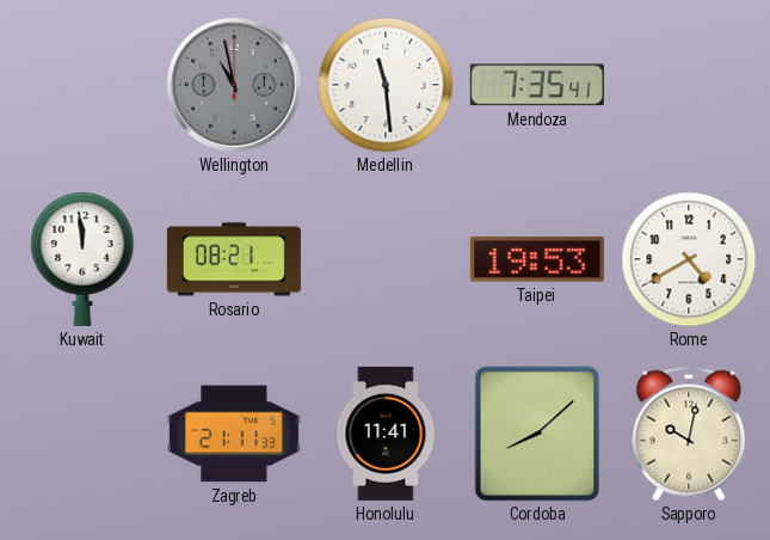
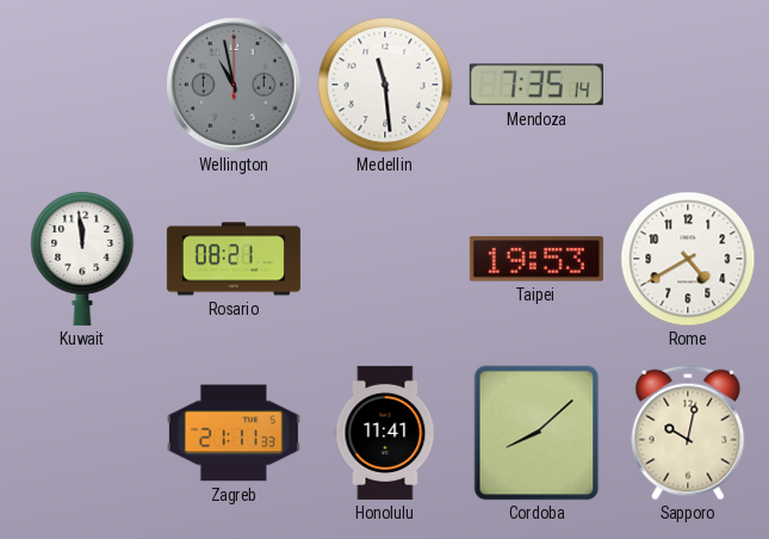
Mendoza: 7:35:41 -> 7:35:14 (537, 85)
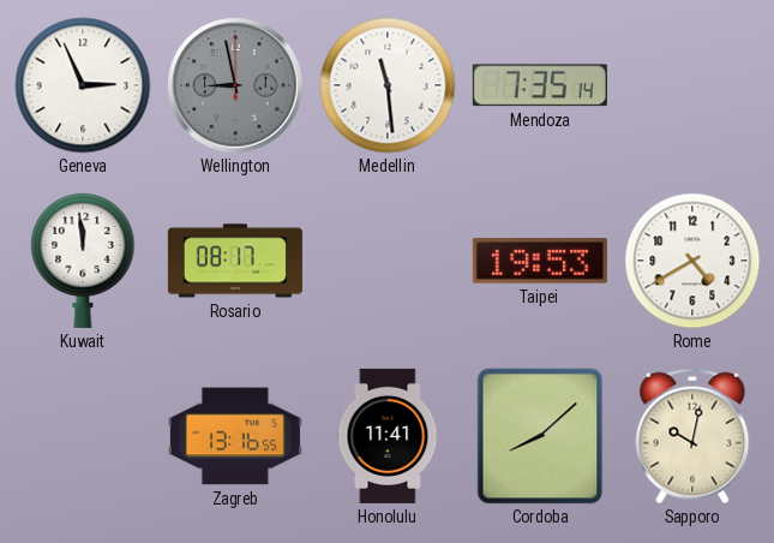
Geneva: none -> 2:56 (83, 85)
Wellington: 10:58 -> 8:58 (235, 85)
Rosario: 08:21 -> 08:17 (235, 261)
Zagreb: 21:11 -> 13:16 (235, 436)
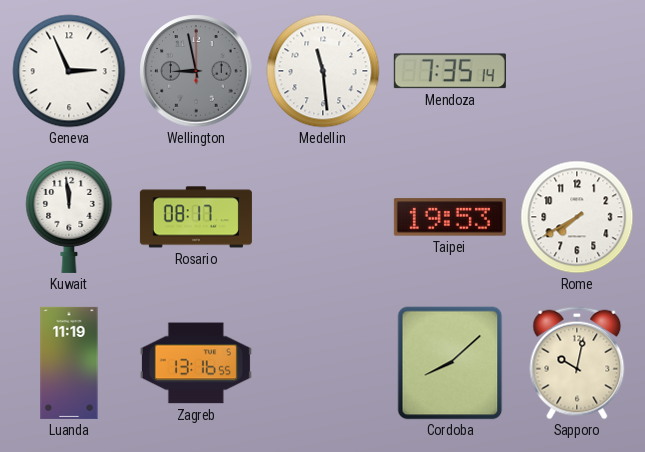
Rome: 4:40 -> 7:40 (577, 217)
Luanda: none -> 11:19 (69, 363)
Honolulu: 11:41 -> none (388, 436)
